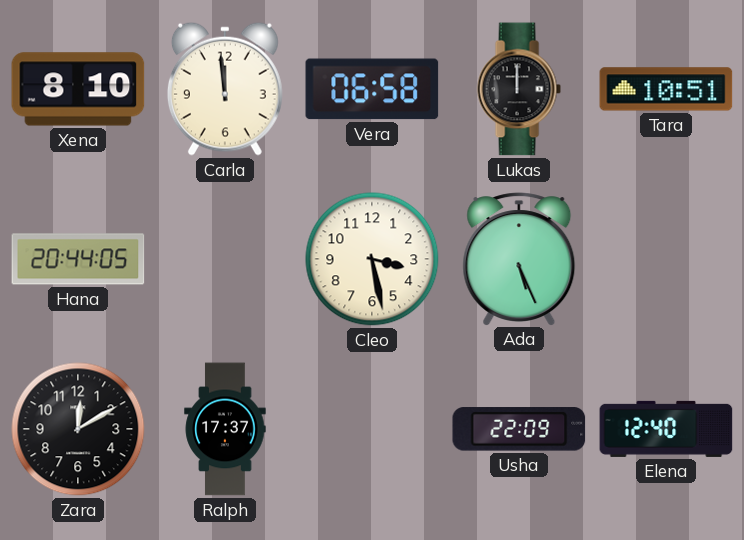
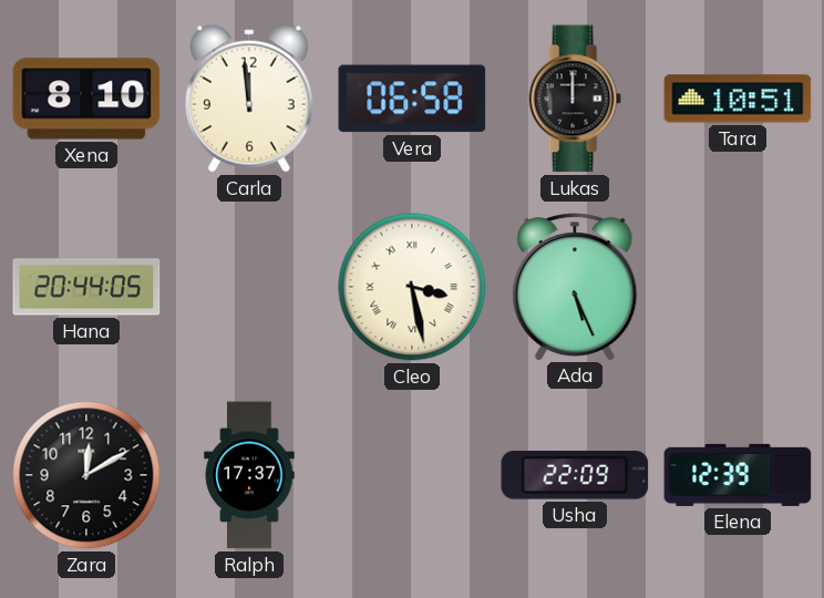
Cleo numerals: Arabic -> Roman (412, 287)
Elena: 12:40 -> 12:39 (738, 475)
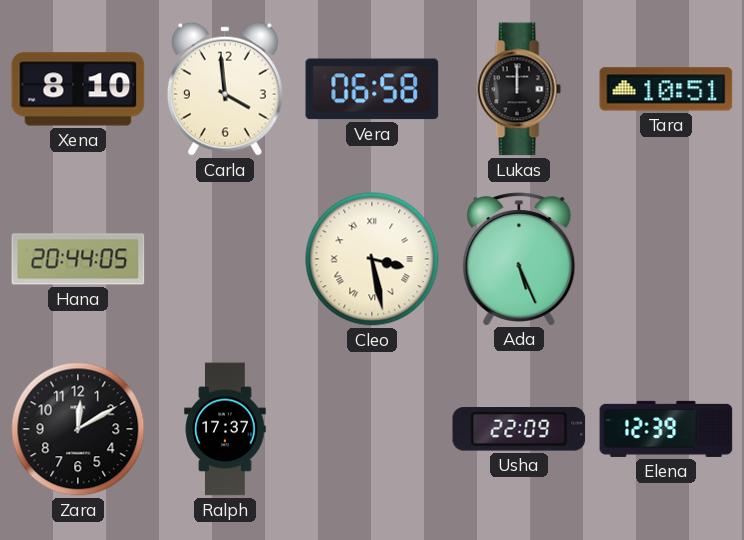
Carla: 11:59 -> 3:59 (225, 89)
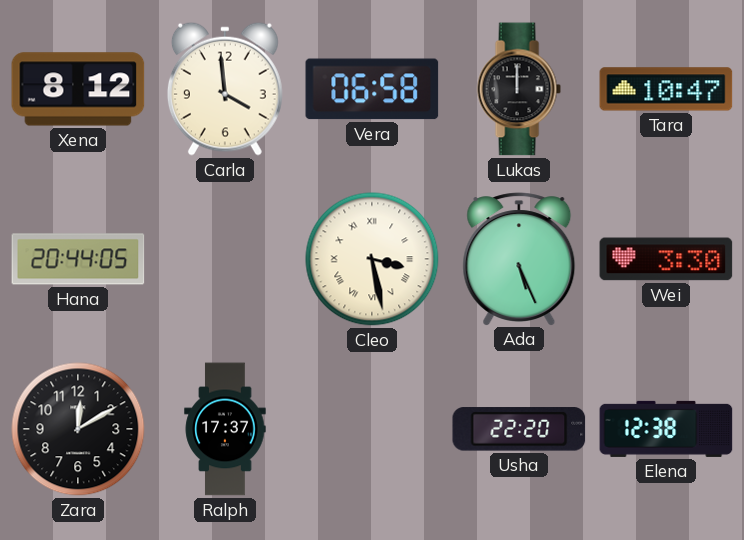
Xena: 8:10 -> 8:12 (78, 89)
Tara: 10:51 -> 10:47 (666, 89)
Wei: none -> 3:30 (666, 259)
Usha: 22:09 -> 22:20 (519, 429)
Elena: 12:39 -> 12:38 (666, 429)
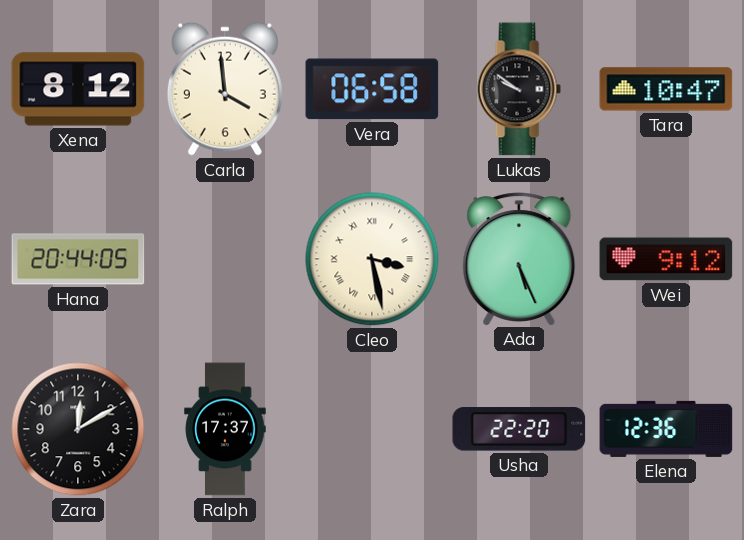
Lukas: 12:00 -> 9:51 (519, 89)
Wei: 3:30 -> 9:12 (666, 259)
Elena: 12:38 -> 12:36 (666, 429)
